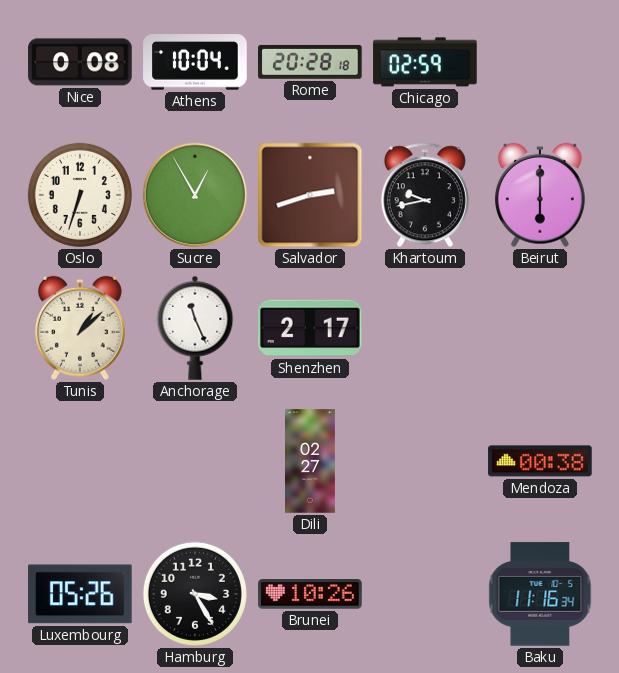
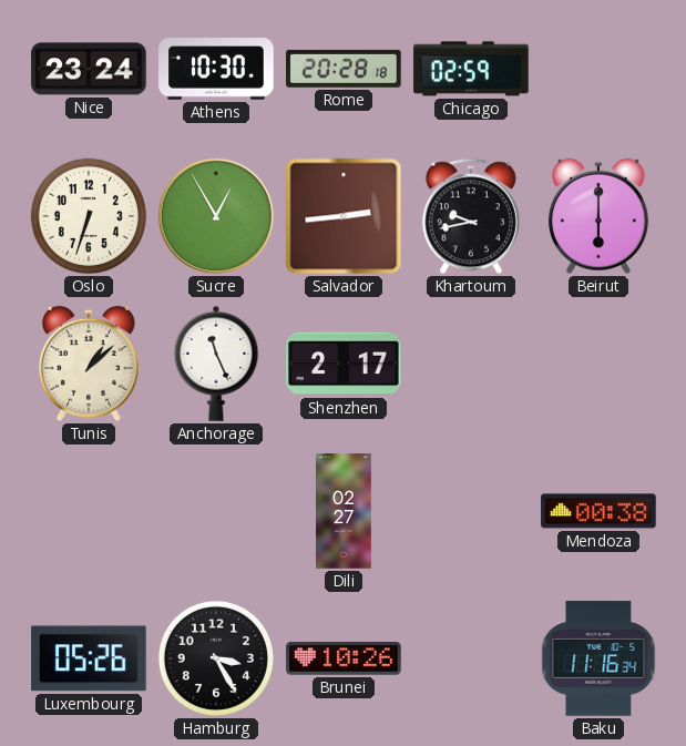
Nice: 0:08 -> 23:24 (89, 69)
Athens: 10:04 -> 10:30 (216, 69)
Salvador: 2:42 -> 2:44 (344, 216)
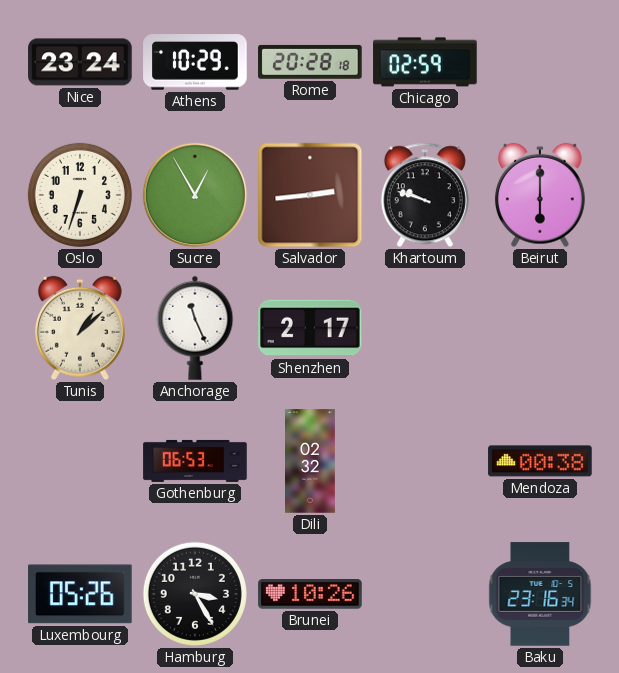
Athens: 10:30 -> 10:29 (195, 62)
Khartoum: 9:43 -> 9:48 (425, 195)
Gothenburg: none -> 06:53 (195, 461)
Dili: 02:27 -> 02:32 (311, 461)
Baku: 11:16 -> 23:16 (540, 594)
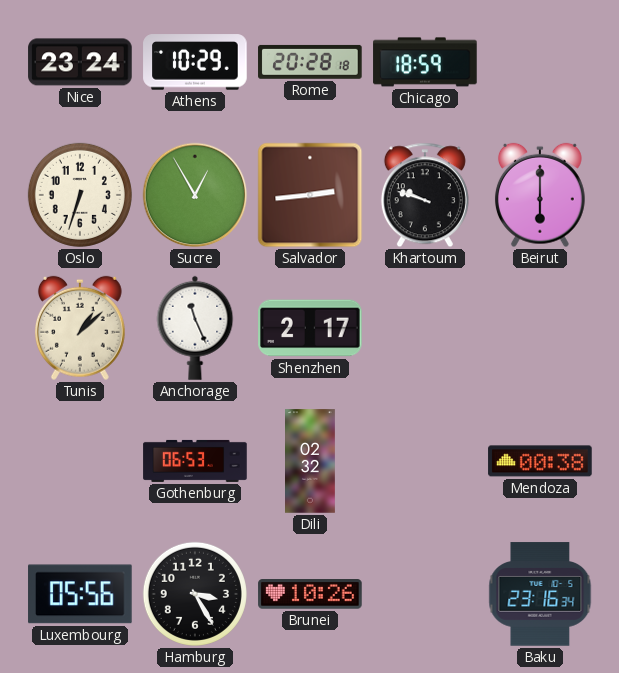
Chicago: 02:59 -> 18:59 (425, 62)
Luxembourg: 05:26 -> 05:56 (80, 594)
